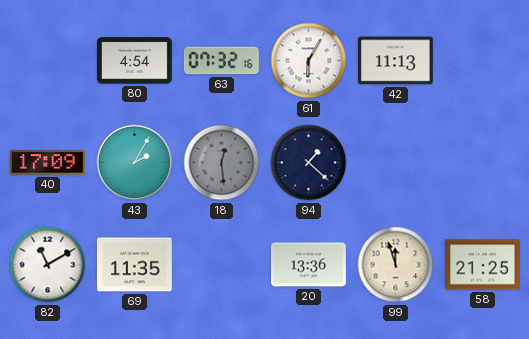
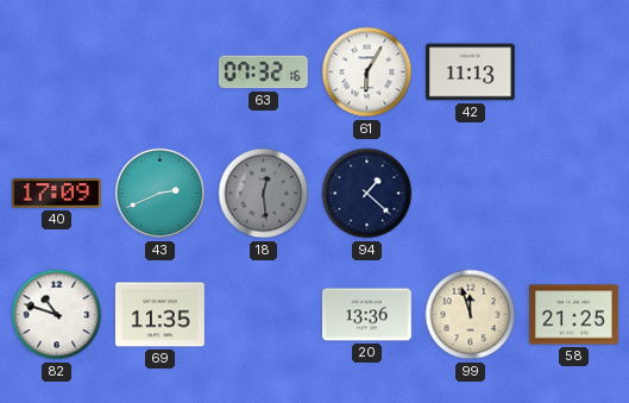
80: 4:54 -> none (134, 61)
43: 2:05 -> 2:41 (161, 194)
82: 11:10 -> 10:48 (57, 315)
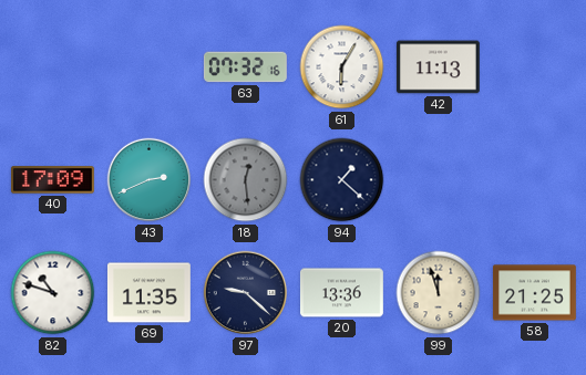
97: none -> 9:22 (246, 293)
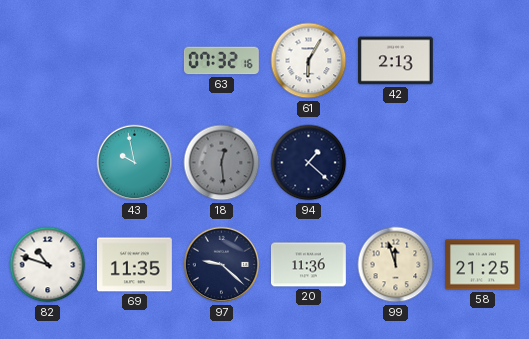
42: 11:13 -> 2:13 (395, 61)
40: 17:09 -> none (52, 180)
43: 2:41 -> 9:58 (135, 163)
20: 13:36 -> 11:36 (308, 265)
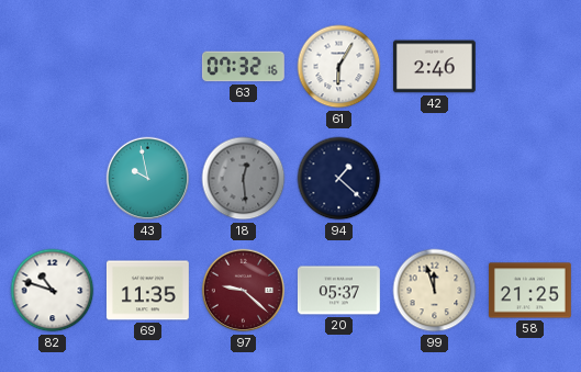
42: 2:13 -> 2:46 (434, 67)
97 dial: navy -> burgundy (244, 291)
20: 11:36 -> 05:37 (338, 291)
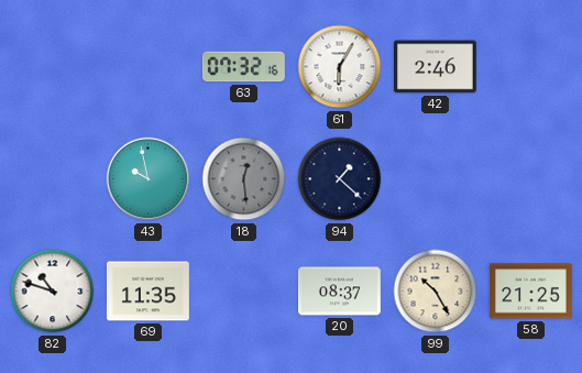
97: 9:22 -> none (244, 291)
20: 05:37 -> 08:37 (339, 292)
99: 11:57 -> 10:25 (436, 292)
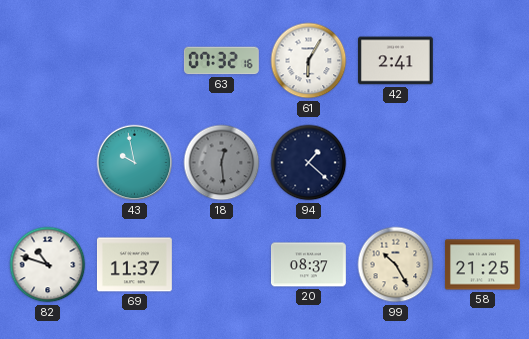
42: 2:46 -> 2:41 (395, 61)
69: 11:35 -> 11:37 (134, 265)
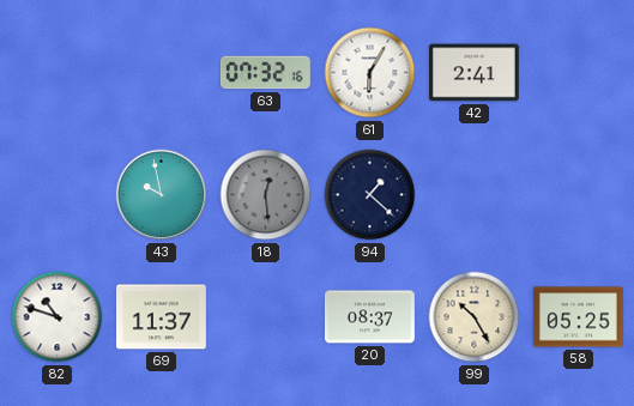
58: 21:25 -> 05:25 (578, 317)
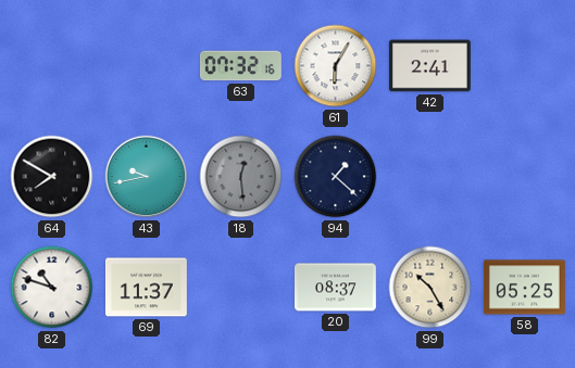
64: none -> 7:50 (52, 177)
43: 9:58 -> 9:43 (147, 177)
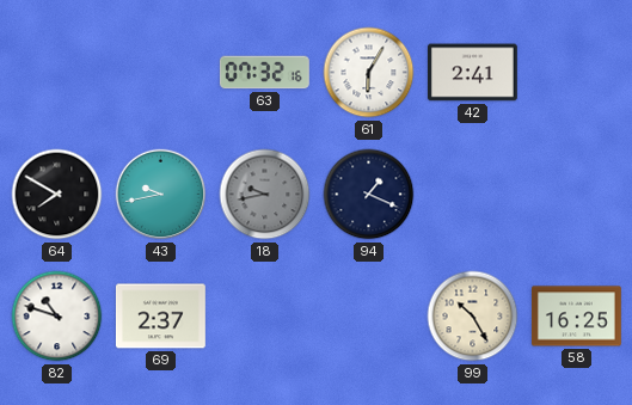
18: 12:29 -> 9:43 (265, 195)
94: 1:22 -> 1:19 (369, 195)
69: 11:37 -> 2:37 (160, 317)
20: 08:37 -> none (335, 288)
58: 05:25 -> 16:25 (576, 317)
